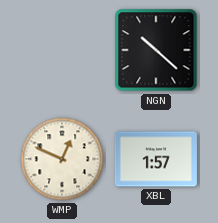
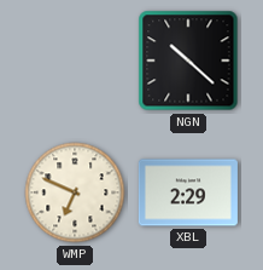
WMP: 12:49 -> 6:49 (75, 193)
XBL: 1:57 -> 2:29 (188, 193)
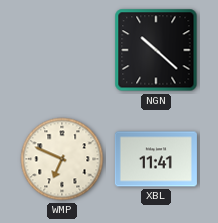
XBL: 2:29 -> 11:41 (156, 159)
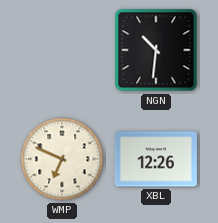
NGN: 10:22 -> 10:31 (156, 50)
XBL: 11:41 -> 12:26 (156, 159)
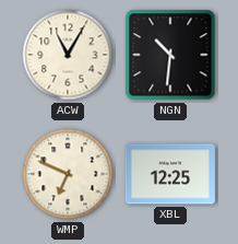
ACW: none -> 11:05 (68, 55)
XBL: 12:26 -> 12:25 (170, 174)
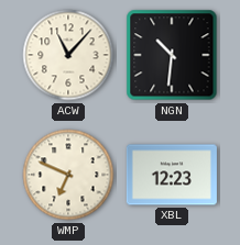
ACW: 11:05 -> 11:07 (68, 55)
XBL: 12:25 -> 12:23 (172, 175)
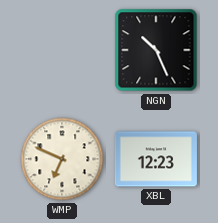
ACW: 11:07 -> none (68, 55)
NGN: 10:31 -> 10:26 (156, 50)
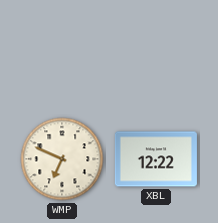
NGN: 10:26 -> none (156, 50)
XBL: 12:23 -> 12:22 (156, 159)
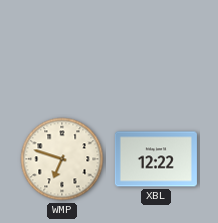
WMP: 6:49 -> 6:48 (62, 159)
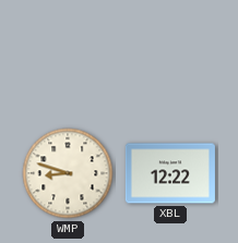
WMP: 6:48 -> 8:48 (68, 173)
